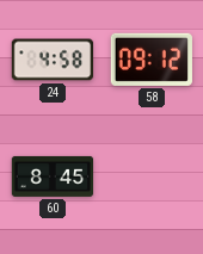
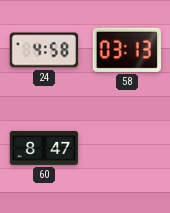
58: 09:12 -> 03:13 (127, 50)
60: 8:45 -> 8:47 (44, 148)
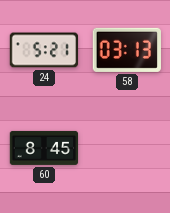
24: 4:58 -> 5:21 (44, 50)
60: 8:47 -> 8:45 (44, 148)
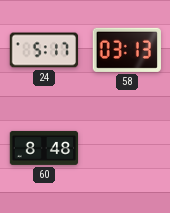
24: 5:21 -> 5:17 (44, 50)
60: 8:45 -> 8:48 (44, 148)
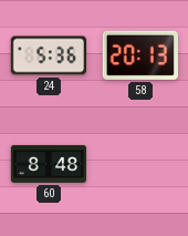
24: 5:17 -> 5:36 (49, 55)
58: 03:13 -> 20:13 (140, 55)
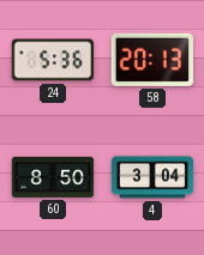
60: 8:48 -> 8:50 (53, 177)
4: none -> 3:04 (152, 177)
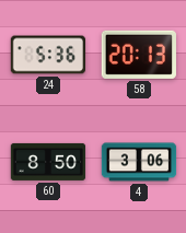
4: 3:04 -> 3:06 (139, 162)
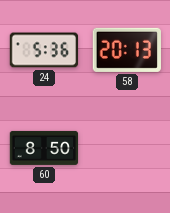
4: 3:06 -> none (139, 162)
